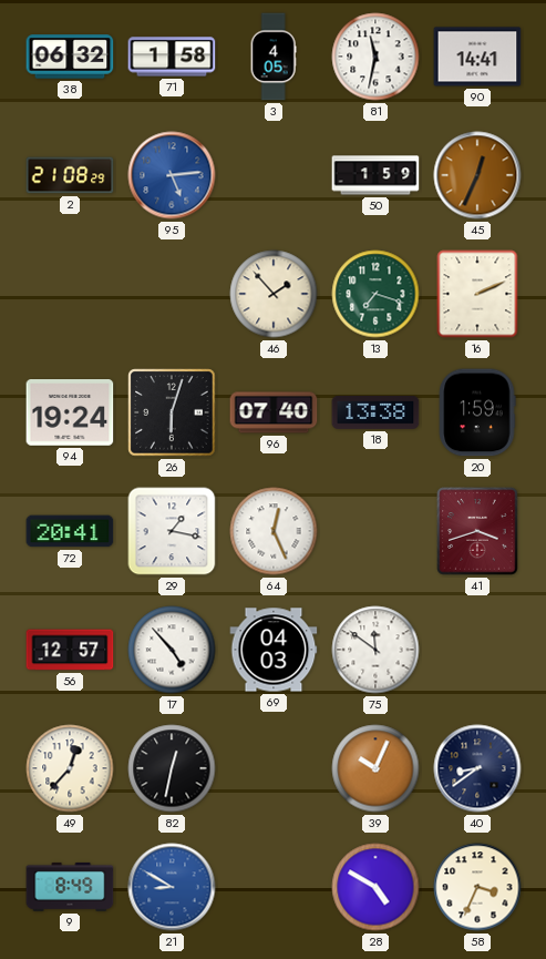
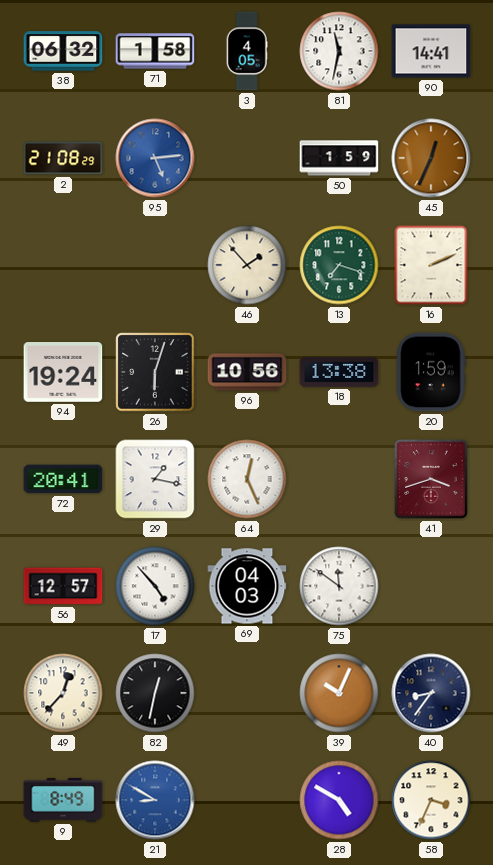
96: 07:40 -> 10:56 (247, 372)
40: 8:39 -> 8:36 (431, 693)
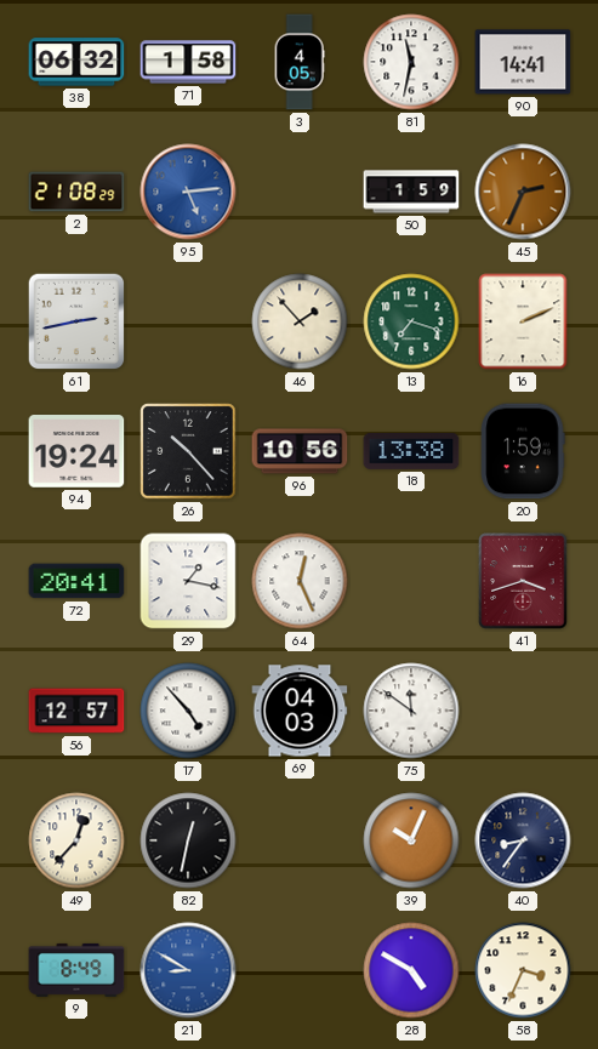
45: 12:34 -> 2:34 (523, 192)
61: none -> 2:43 (76, 321)
26: 6:03 -> 10:23 (188, 451)
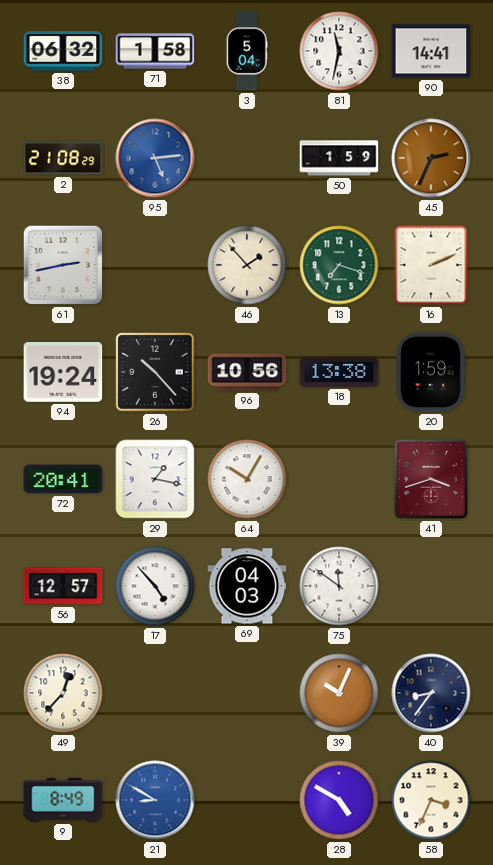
3: 4:05 -> 5:04 (247, 51)
64: 12:26 -> 10:05 (247, 479)
82: 12:32 -> none (188, 840)
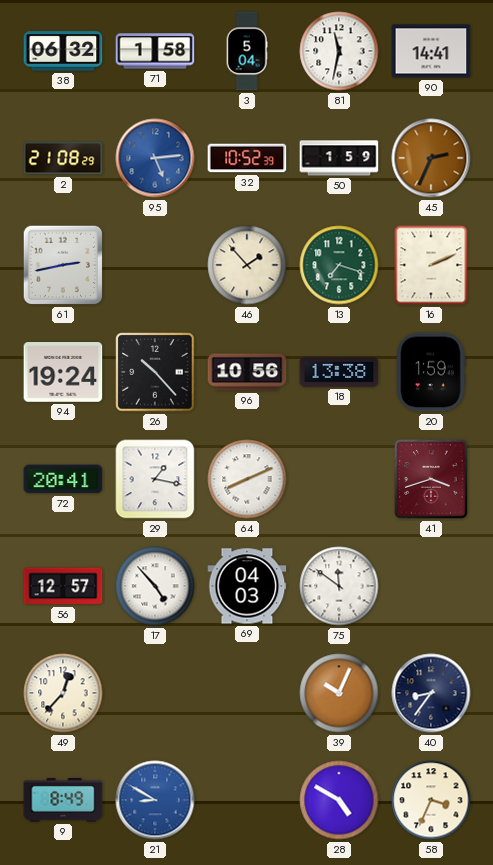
32: none -> 10:52 (247, 158)
64: 10:05 -> 8:11 (247, 479)
